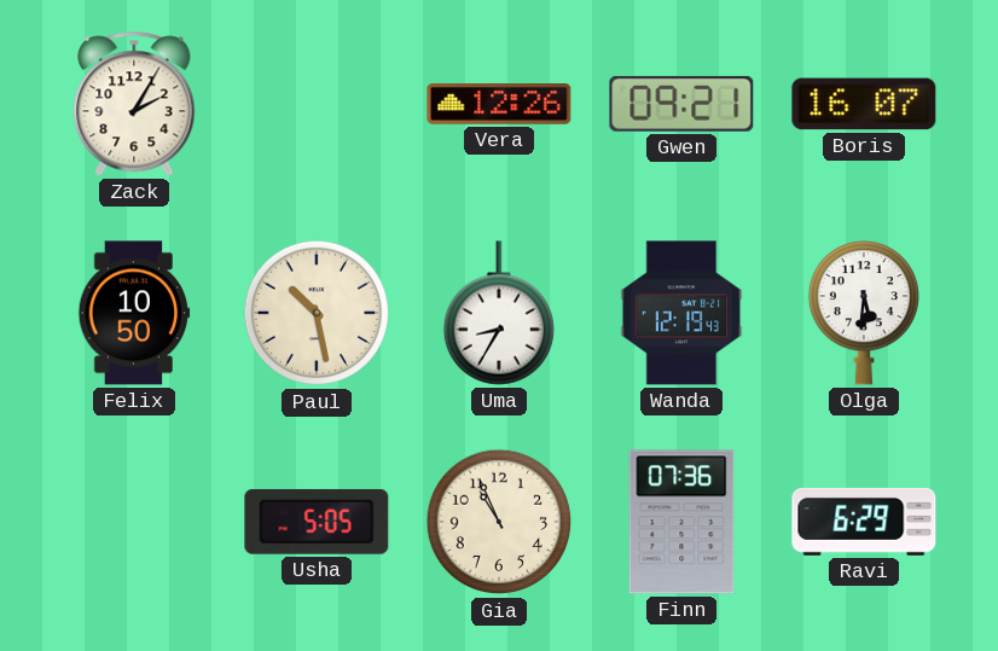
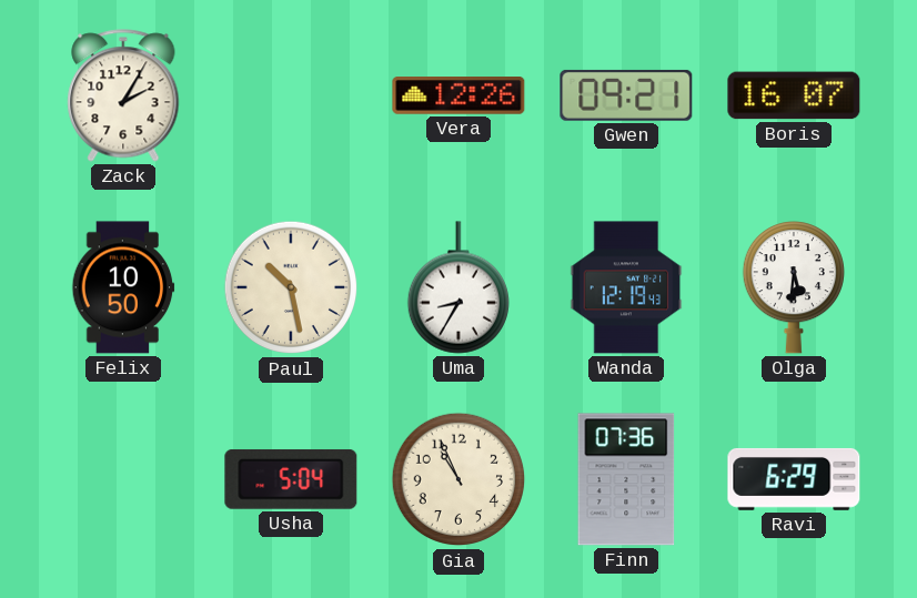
Usha: 5:05 -> 5:04 (291, 479)
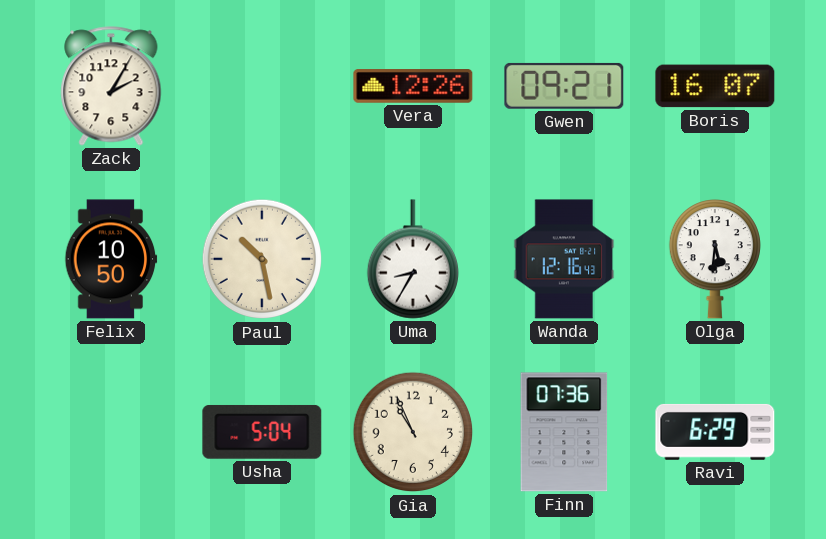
Wanda: 12:19 -> 12:16 (564, 259)
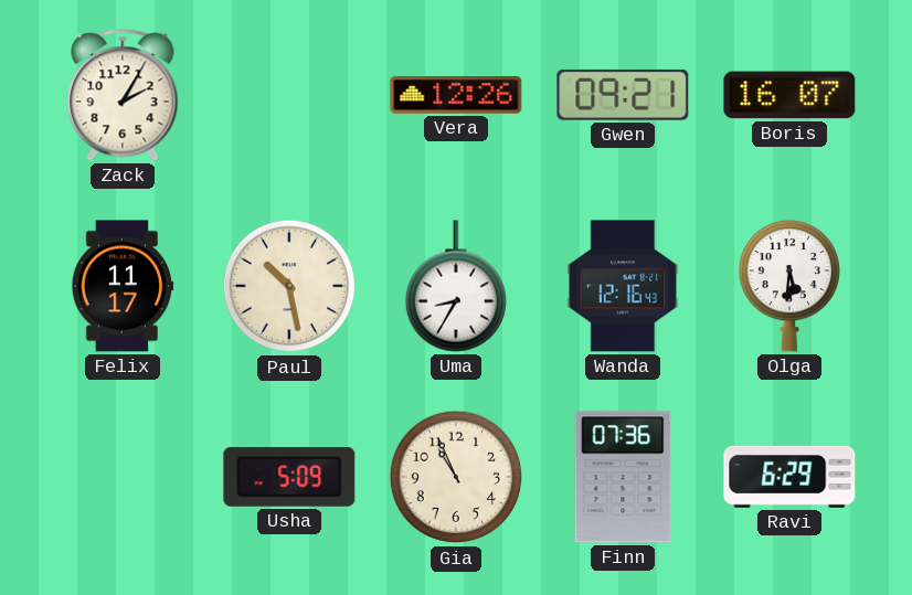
Felix: 10:50 -> 11:17 (123, 286)
Usha: 5:04 -> 5:09 (289, 477)
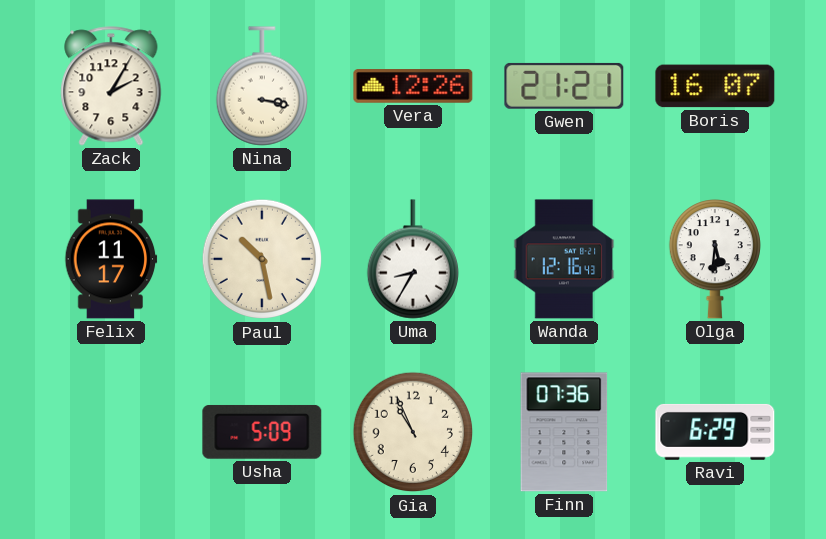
Nina: none -> 3:17 (261, 86)
Gwen: 09:21 -> 21:21 (564, 86)
